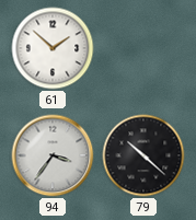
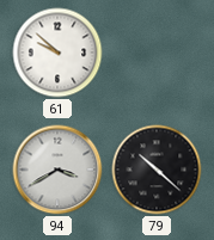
61: 1:52 -> 9:52 (57, 53)
94: 3:36 -> 3:40 (57, 170)
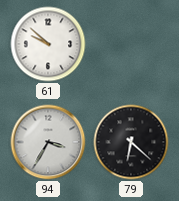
94: 3:40 -> 3:35 (48, 142)
79: 10:22 -> 6:22 (131, 142)
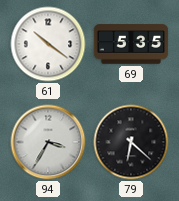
61: 9:52 -> 10:21 (48, 44)
69: none -> 5:35 (131, 44)
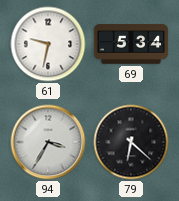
61: 10:21 -> 9:32 (48, 44)
69: 5:35 -> 5:34 (131, 44)
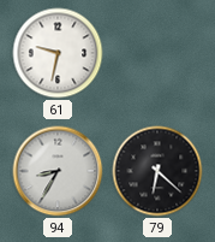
69: 5:34 -> none (131, 44)
94: 3:35 -> 8:35 (58, 171)
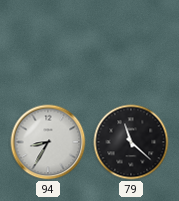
61: 9:32 -> none (58, 53)
79: 6:22 -> 11:22 (131, 142)
